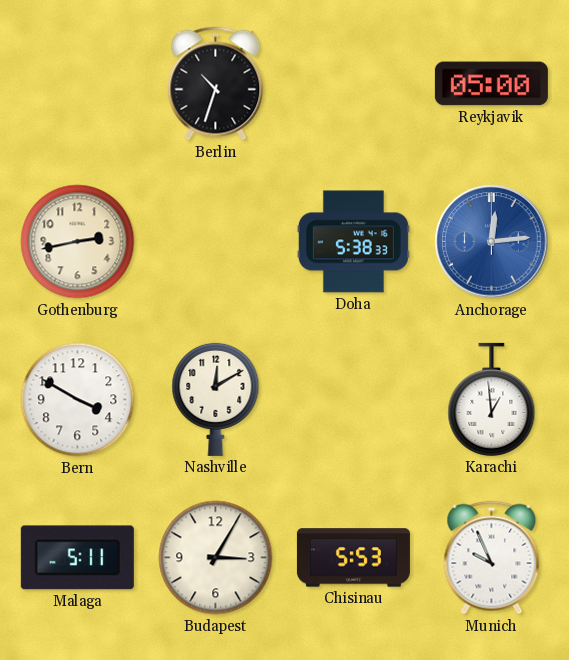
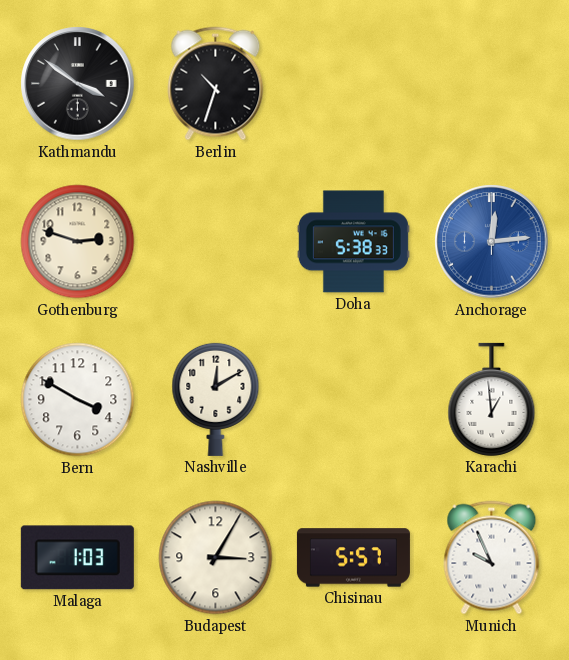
Kathmandu: none -> 3:51 (78, 84)
Reykjavik: 05:00 -> none (491, 84)
Gothenburg: 2:43 -> 2:48 (78, 242)
Malaga: 5:11 -> 1:03 (77, 558)
Chisinau: 5:53 -> 5:57 (353, 558)
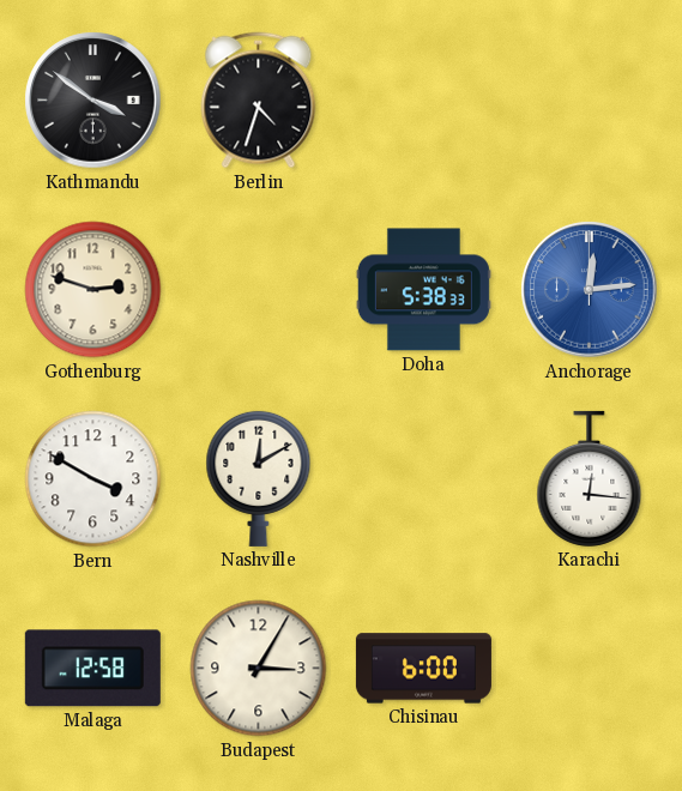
Berlin: 10:33 -> 4:33 (259, 101)
Karachi: 12:59 -> 12:16 (590, 478)
Malaga: 1:03 -> 12:58 (92, 669)
Chisinau: 5:57 -> 6:00 (423, 669)
Munich: 9:56 -> none (492, 558)
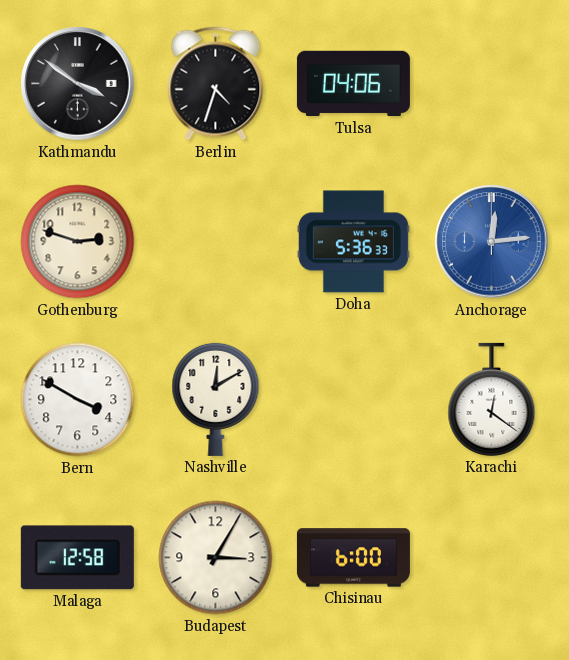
Tulsa: none -> 04:06 (353, 84)
Doha: 5:38 -> 5:36 (353, 242)
Karachi: 12:16 -> 12:21 (492, 399)
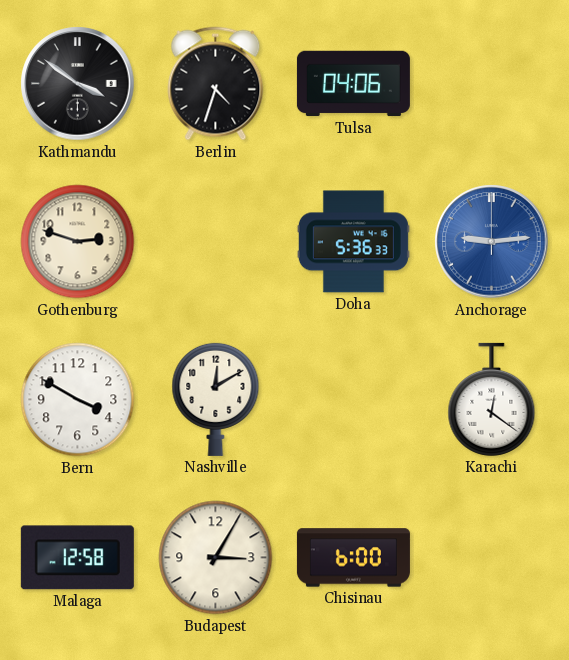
Anchorage: 12:14 -> 9:14 (492, 242)
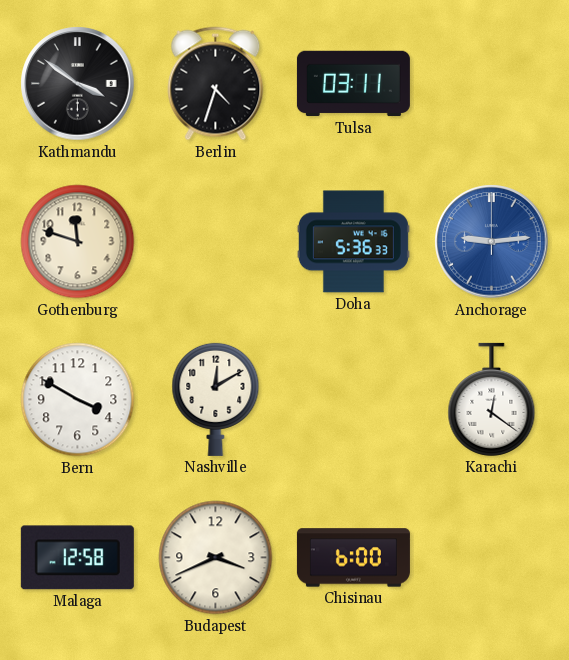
Tulsa: 04:06 -> 03:11 (353, 84)
Gothenburg: 2:48 -> 11:48 (78, 242)
Budapest: 3:05 -> 3:41 (216, 558)
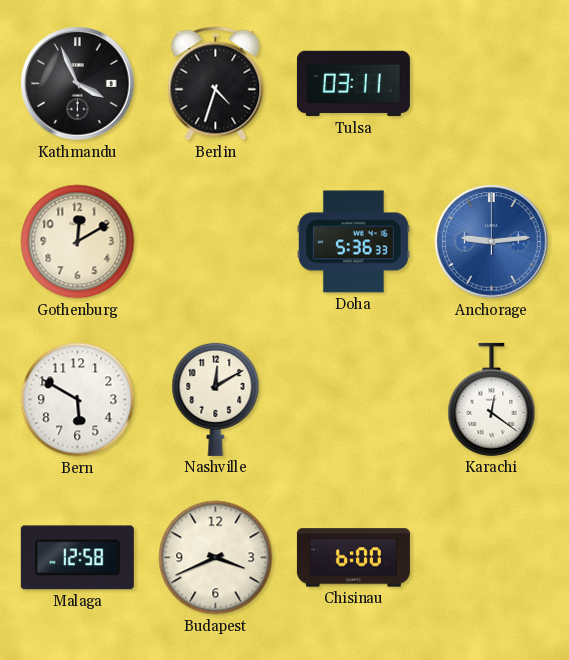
Kathmandu: 3:51 -> 3:56 (78, 84)
Gothenburg: 11:48 -> 12:10 (78, 242)
Bern: 3:50 -> 5:50 (78, 400)
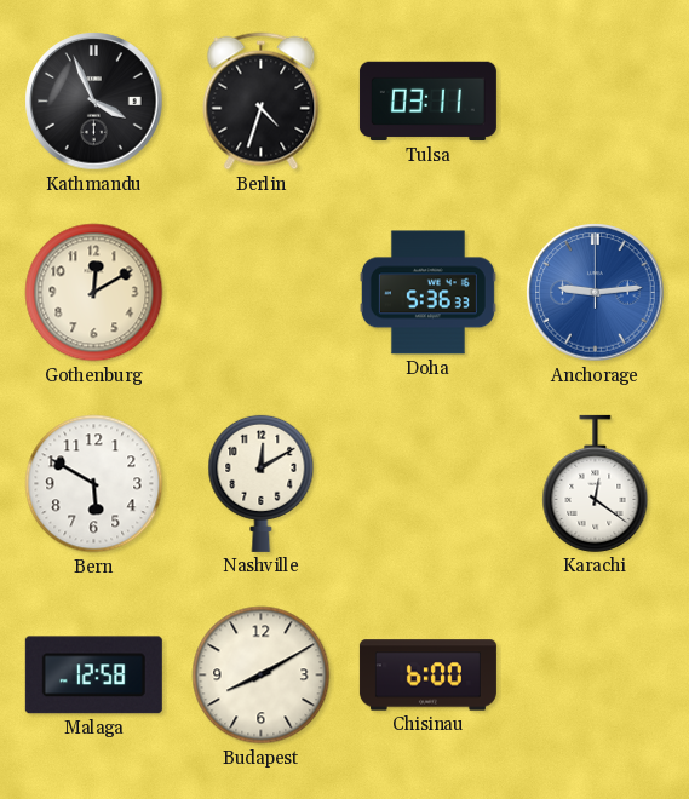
Budapest: 3:41 -> 8:10 (262, 676)
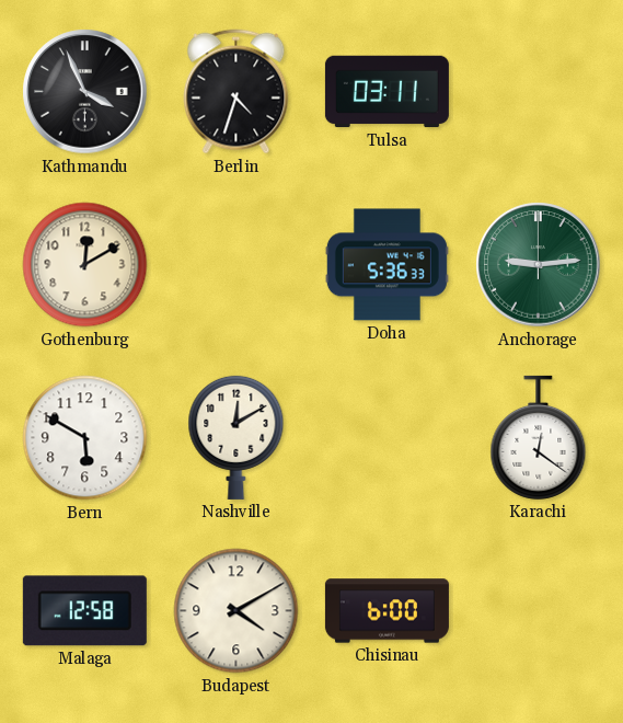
Anchorage dial: blue -> green (539, 265)
Budapest: 8:10 -> 4:10 (236, 611)
